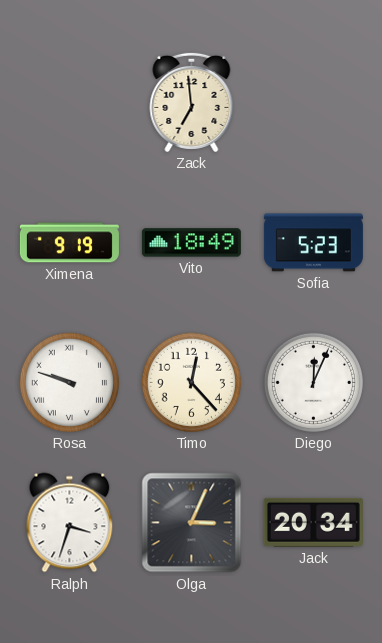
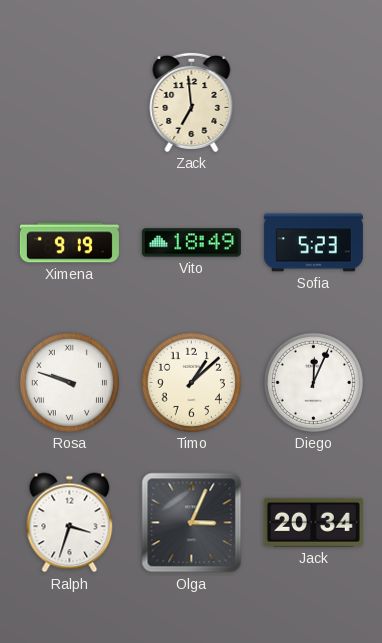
Timo: 12:23 -> 1:08 (191, 382)
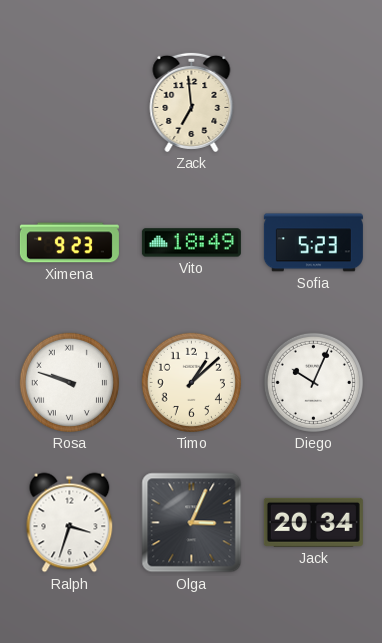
Ximena: 9:19 -> 9:23 (69, 243)
Diego: 12:04 -> 10:04 (313, 382)
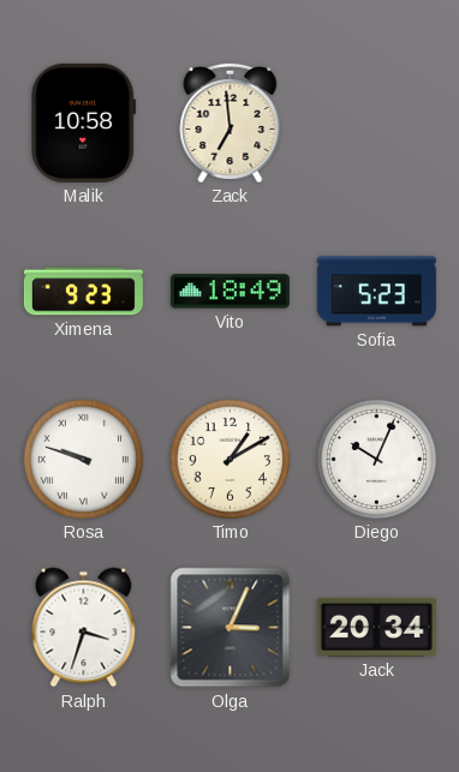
Malik: none -> 10:58 (84, 122)
Timo: 1:08 -> 1:10 (229, 459)
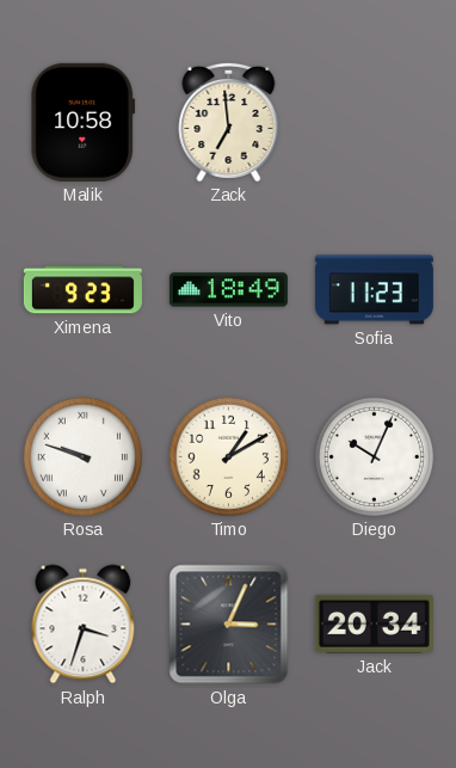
Sofia: 5:23 -> 11:23 (374, 290)
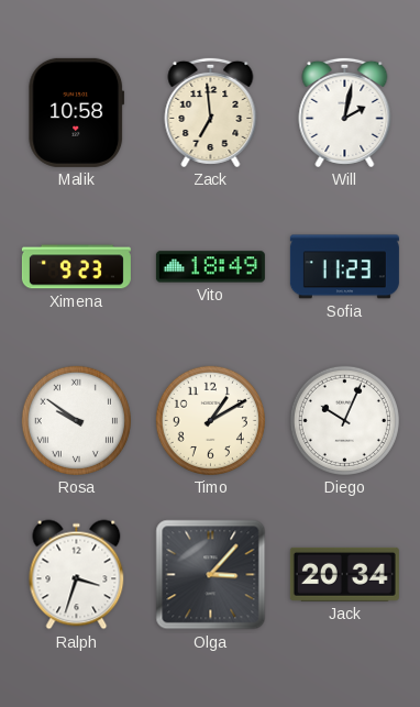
Will: none -> 2:02 (345, 112)
Rosa: 9:48 -> 9:51 (76, 420)
Olga: 3:04 -> 3:07 (211, 575)
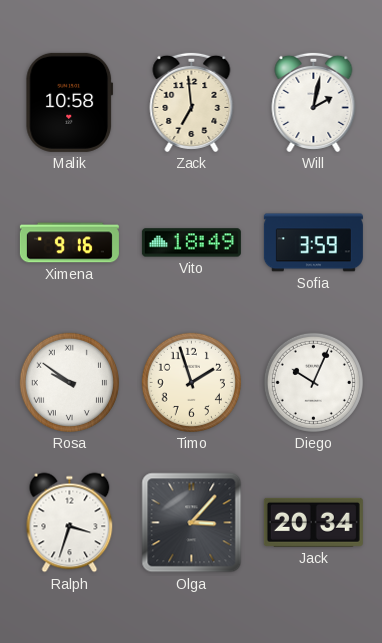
Ximena: 9:23 -> 9:16 (69, 243)
Sofia: 11:23 -> 3:59 (313, 243)
Timo: 1:10 -> 1:57 (191, 382)
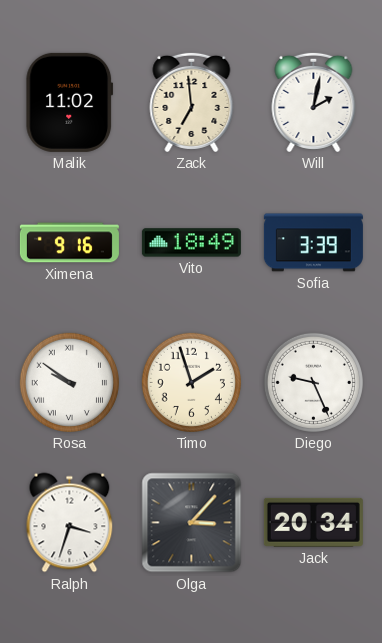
Malik: 10:58 -> 11:02 (70, 102)
Sofia: 3:59 -> 3:39 (313, 243)
Diego: 10:04 -> 9:26 (313, 382)
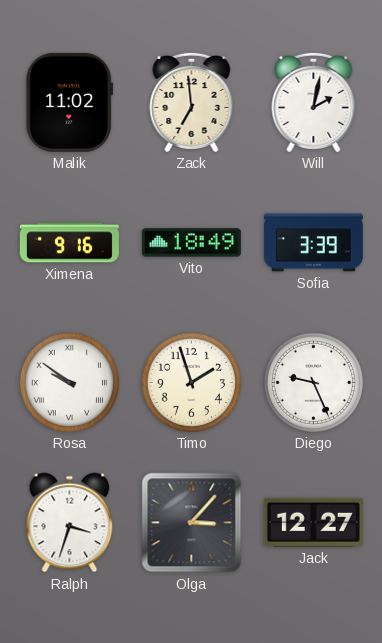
Jack: 20:34 -> 12:27 (313, 522)
